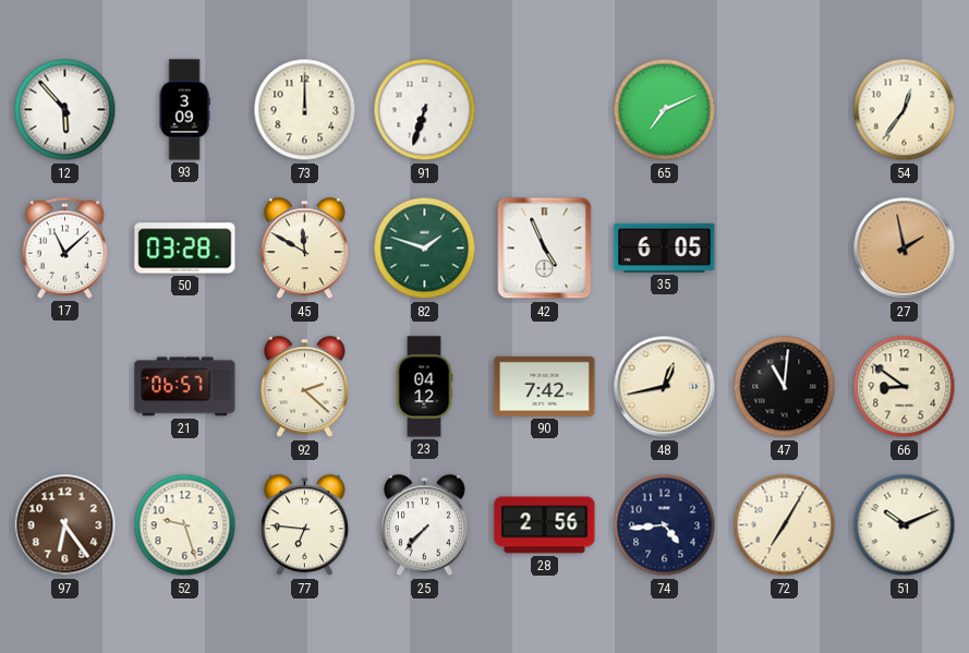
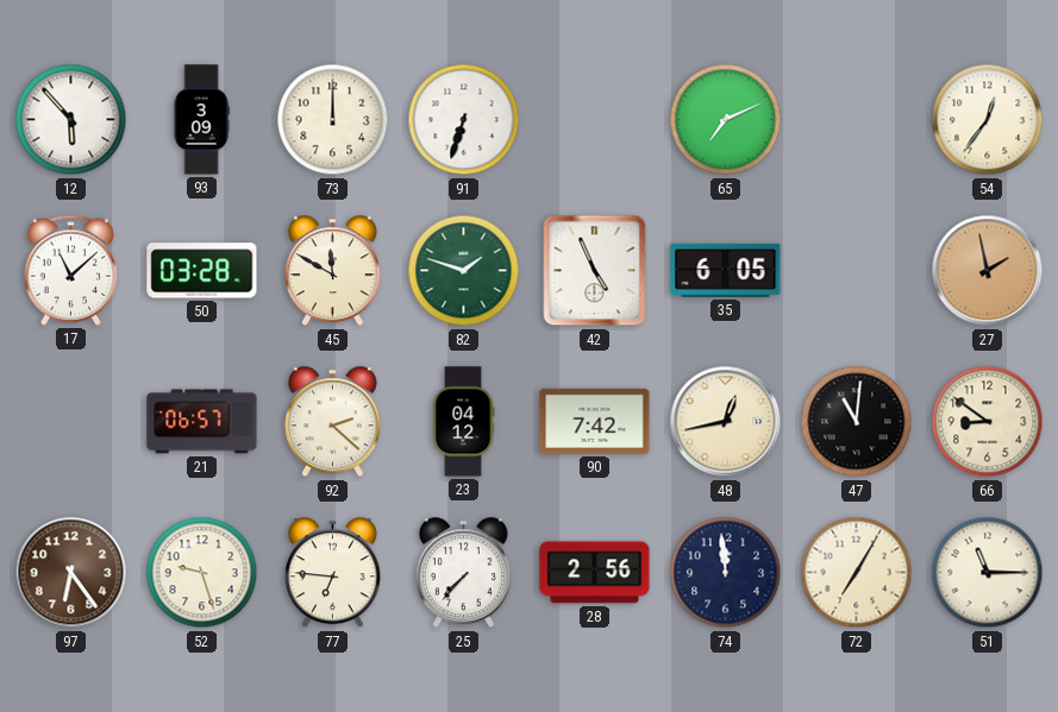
74: 4:44 -> 11:59 (726, 573)
51: 10:11 -> 11:15 (988, 573)
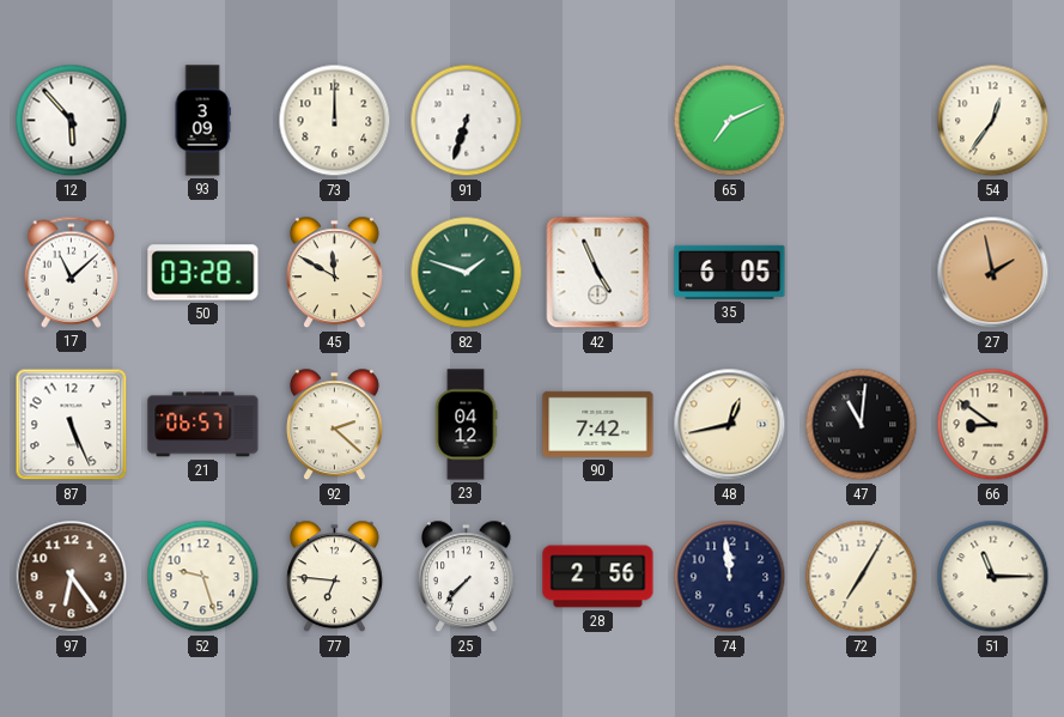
87: none -> 5:26 (72, 425)
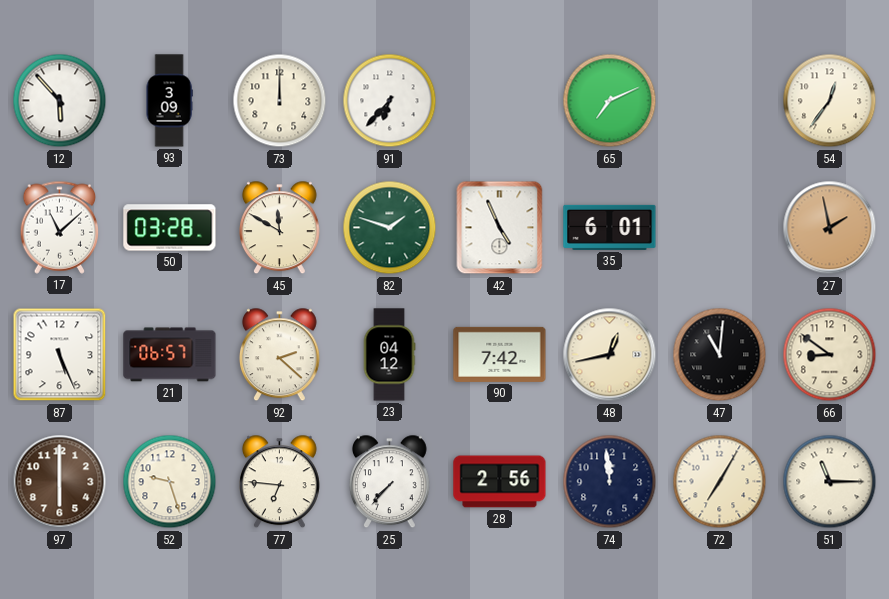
91: 6:33 -> 6:37 (390, 101)
35: 6:05 -> 6:01 (610, 227)
97: 6:24 -> 6:00 (60, 482)
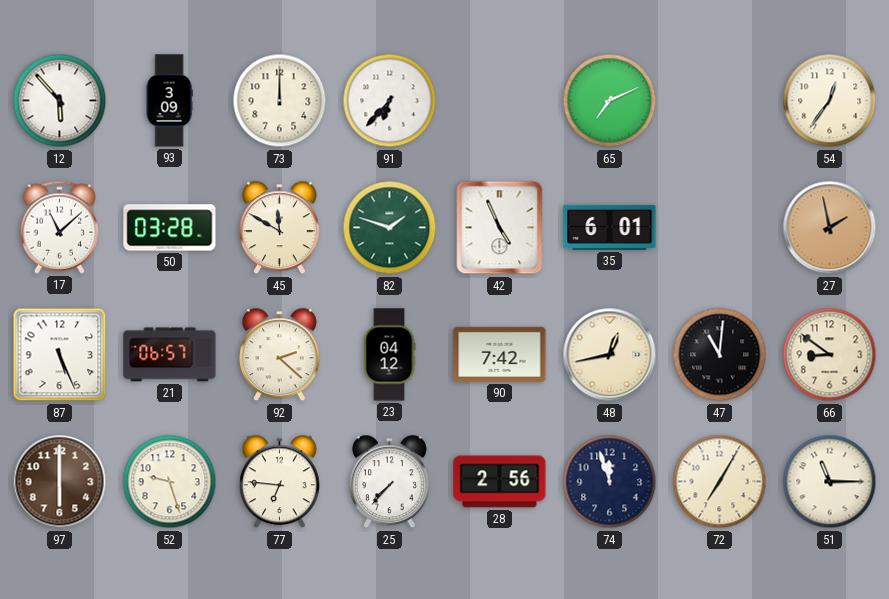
74: 11:59 -> 11:57 (610, 482)
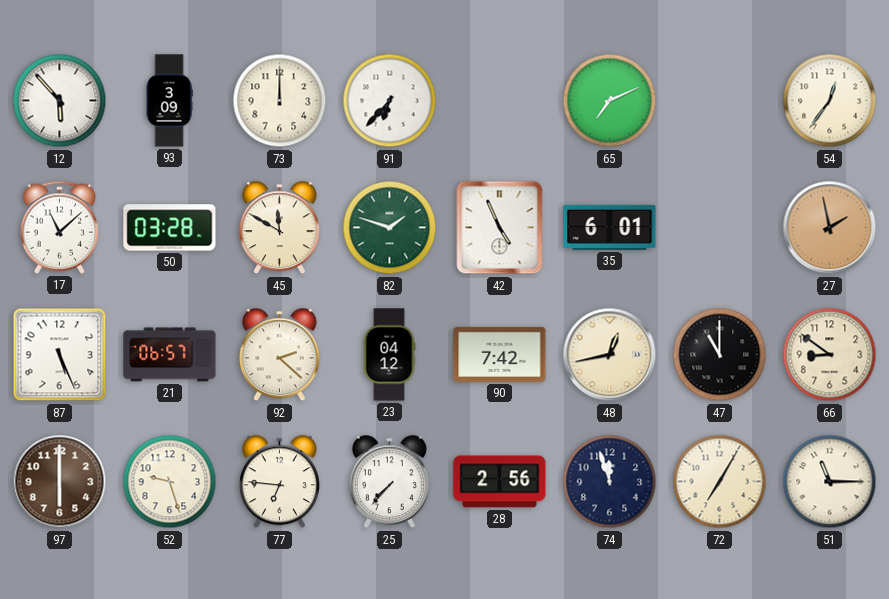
47: 11:01 -> 11:00 (720, 355)
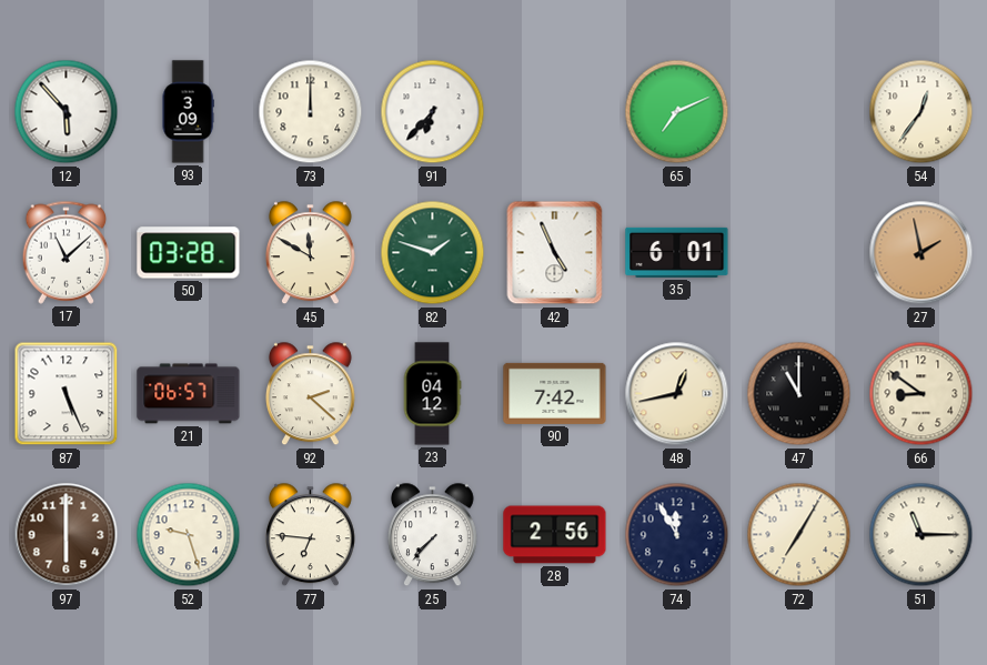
74: 11:57 -> 11:55 (677, 535)
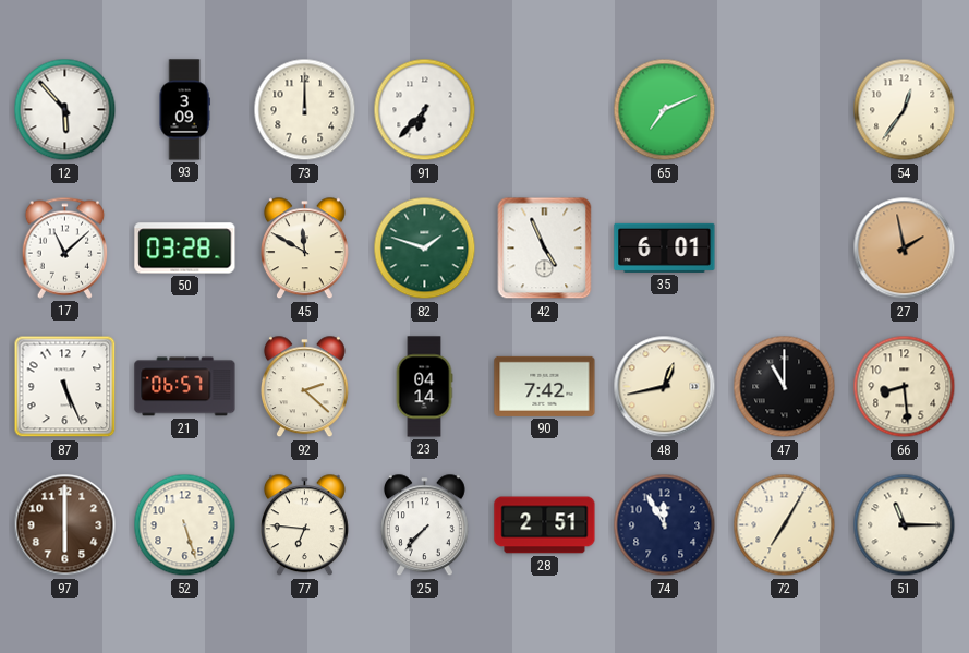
23: 04:12 -> 04:14 (424, 387)
66: 8:51 -> 8:29 (905, 387)
52: 9:27 -> 5:27 (185, 525)
28: 2:56 -> 2:51 (545, 525)
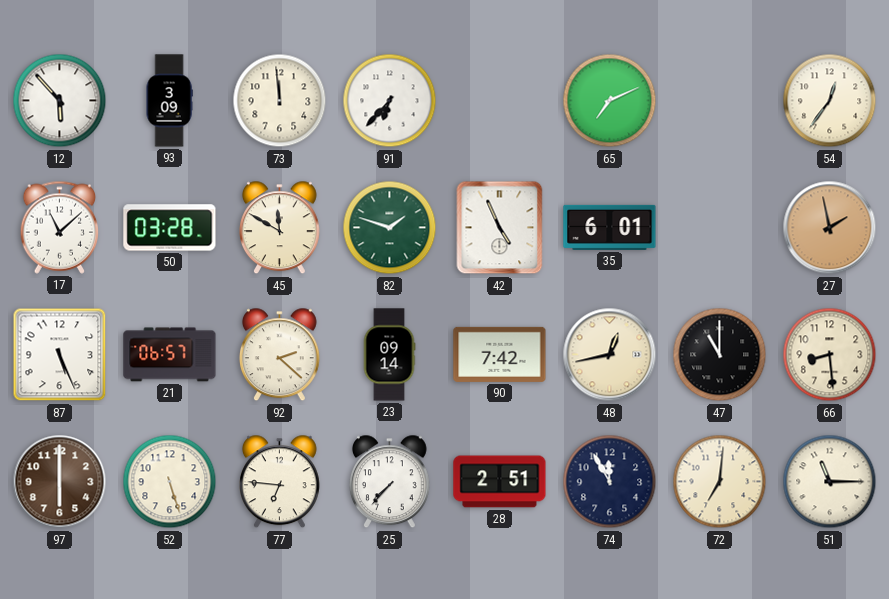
73: 12:00 -> 11:59 (280, 101)
23: 04:14 -> 09:14 (389, 355)
72: 7:05 -> 7:01 (720, 482)
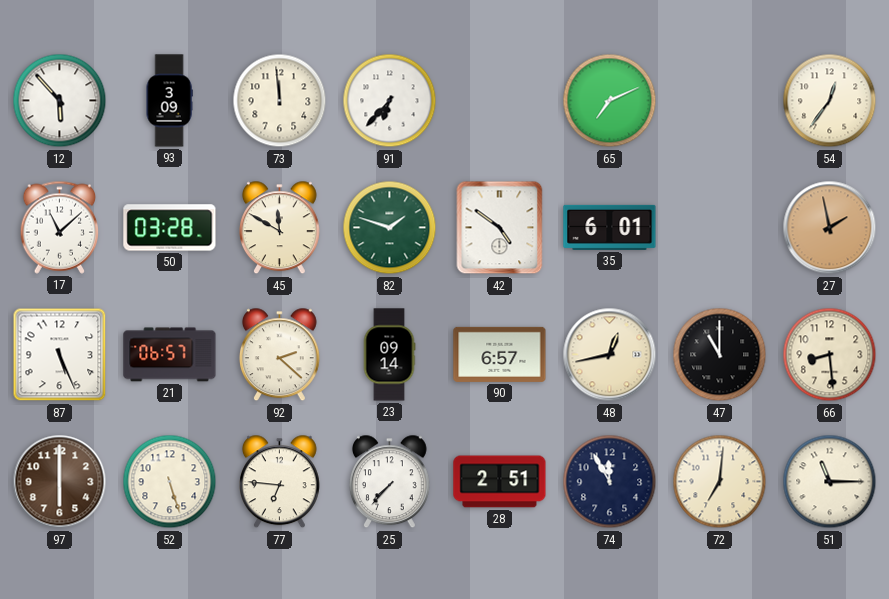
42: 4:56 -> 4:51 (500, 228)
90: 7:42 -> 6:57 (500, 354)
